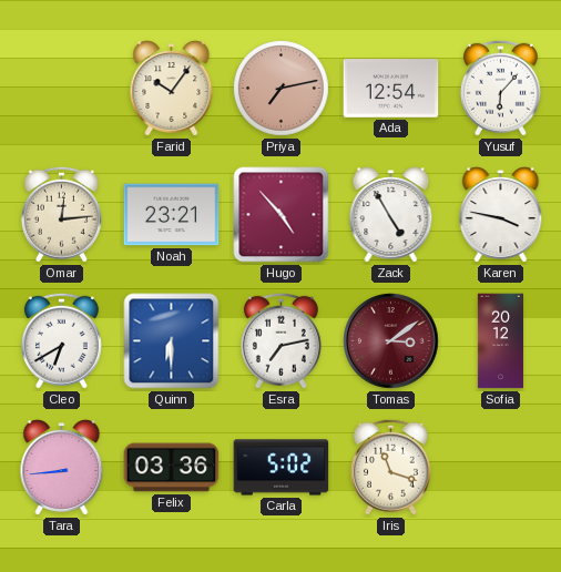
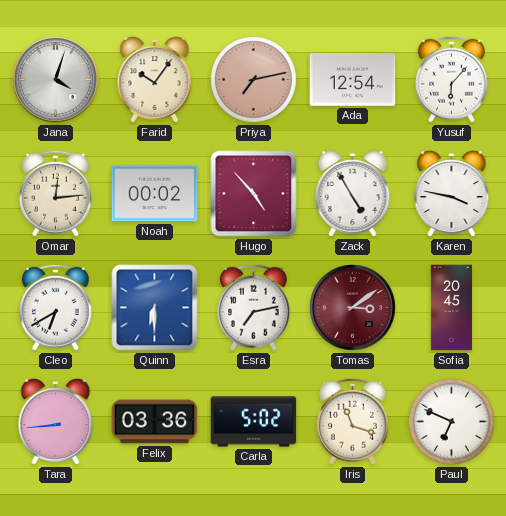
Jana: none -> 4:03 (56, 80)
Noah: 23:21 -> 00:02 (155, 194)
Sofia: 20:12 -> 20:45 (451, 308)
Paul: none -> 6:49 (452, 422)
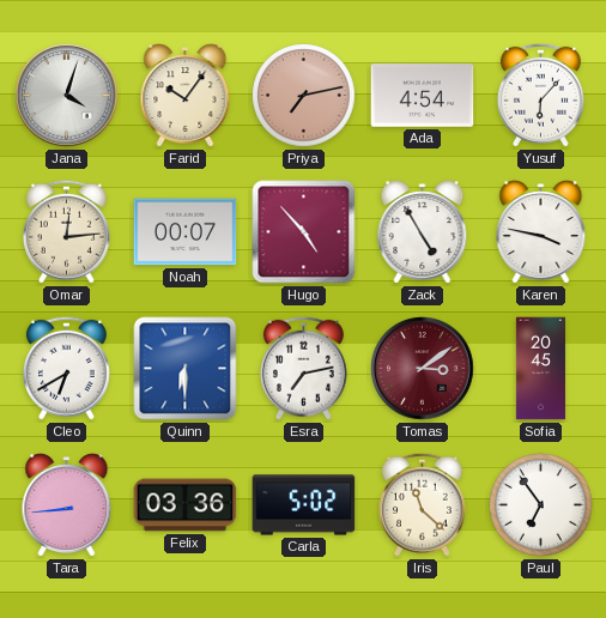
Ada: 12:54 -> 4:54 (423, 96)
Noah: 00:02 -> 00:07 (186, 232)
Iris: 11:18 -> 11:22 (422, 504)
Paul: 6:49 -> 6:54 (541, 505)
